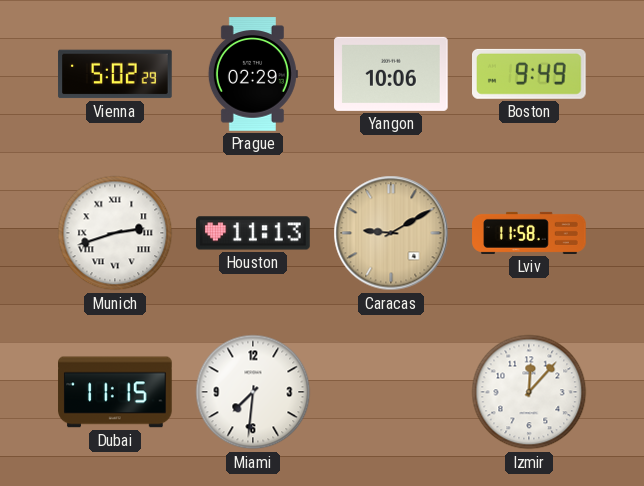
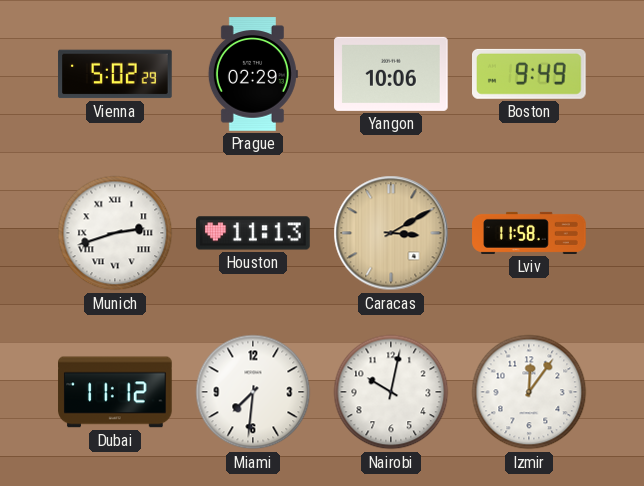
Caracas: 9:10 -> 3:10 (391, 233)
Dubai: 11:15 -> 11:12 (115, 392)
Nairobi: none -> 10:02 (391, 392)
Izmir: 12:07 -> 12:06 (529, 392)
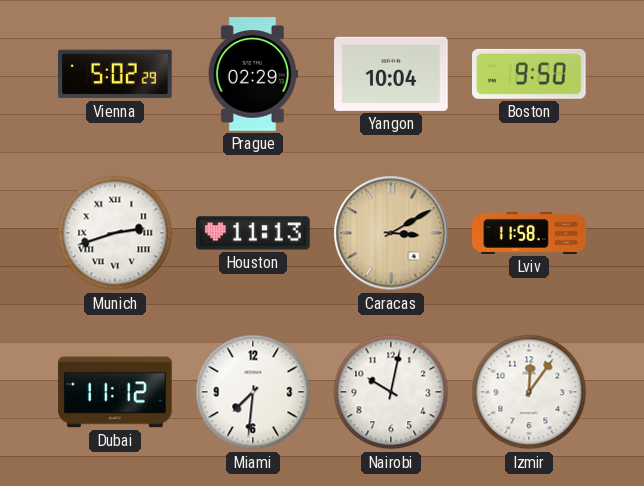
Yangon: 10:06 -> 10:04 (391, 74)
Boston: 9:49 -> 9:50 (530, 74)
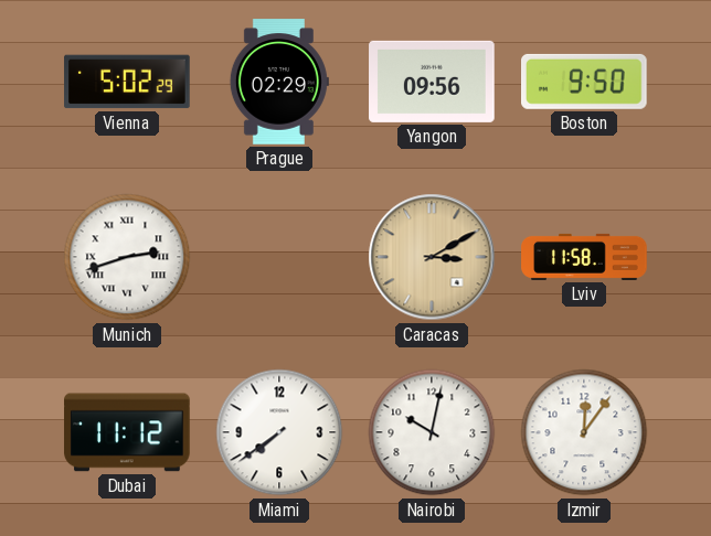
Yangon: 10:04 -> 09:56 (432, 82)
Houston: 11:13 -> none (253, 233)
Miami: 7:31 -> 7:39 (279, 432)
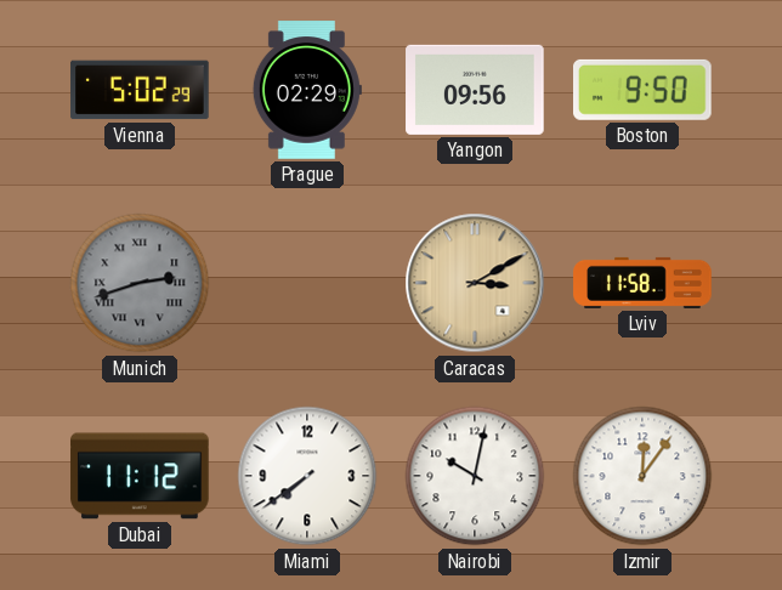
Munich dial: white -> grey (140, 283)
